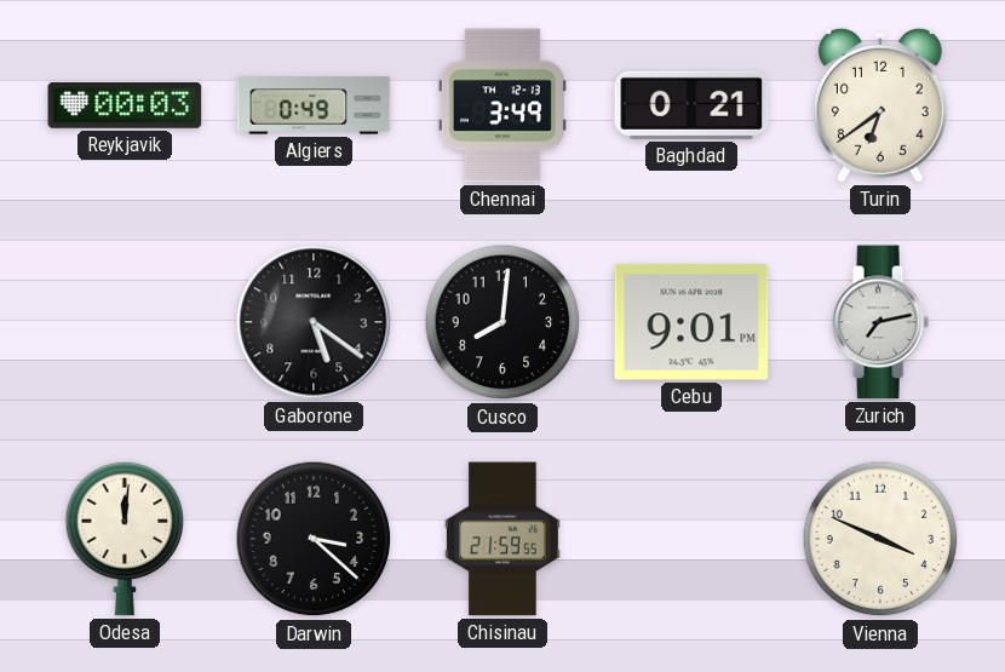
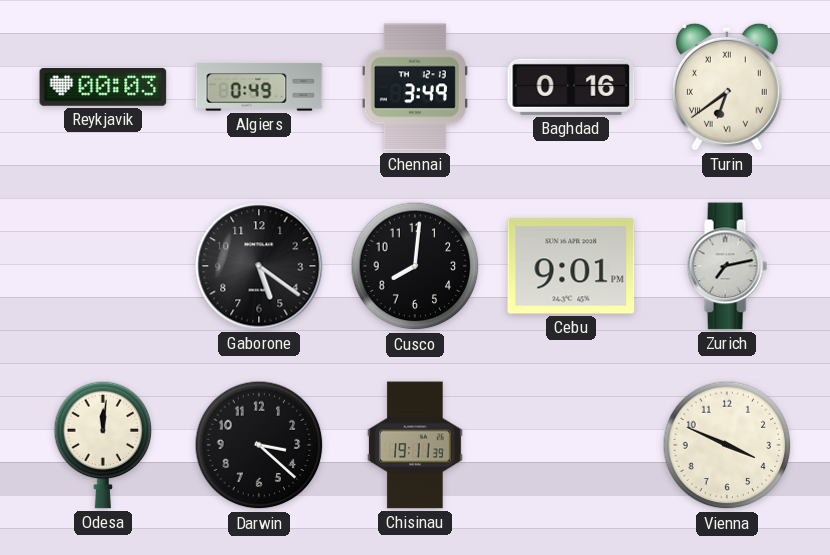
Baghdad: 0:21 -> 0:16 (571, 87)
Turin numerals: Arabic -> Roman (727, 87)
Chisinau: 21:59 -> 19:11 (415, 445)
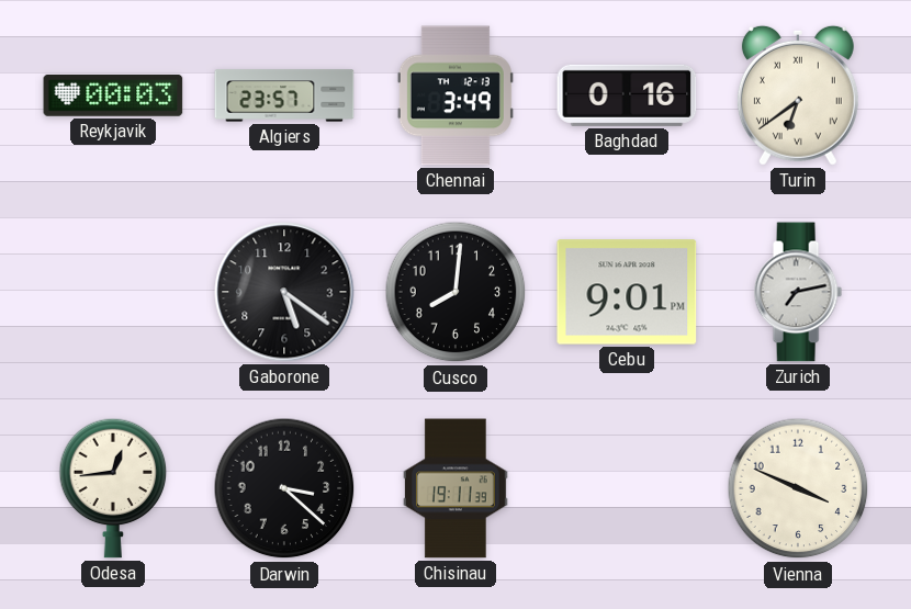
Algiers: 0:49 -> 23:57 (284, 95)
Odesa: 12:01 -> 12:44 (113, 488)
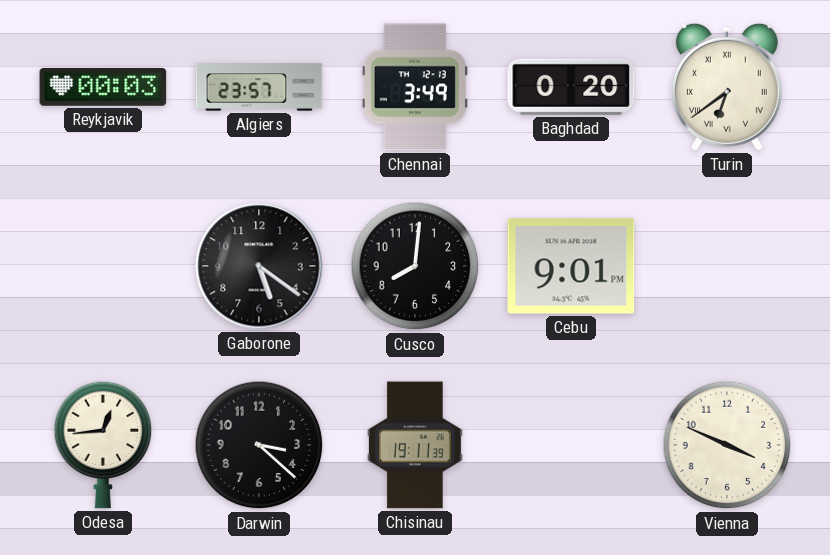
Baghdad: 0:16 -> 0:20 (571, 87)
Zurich: 7:13 -> none (798, 292)
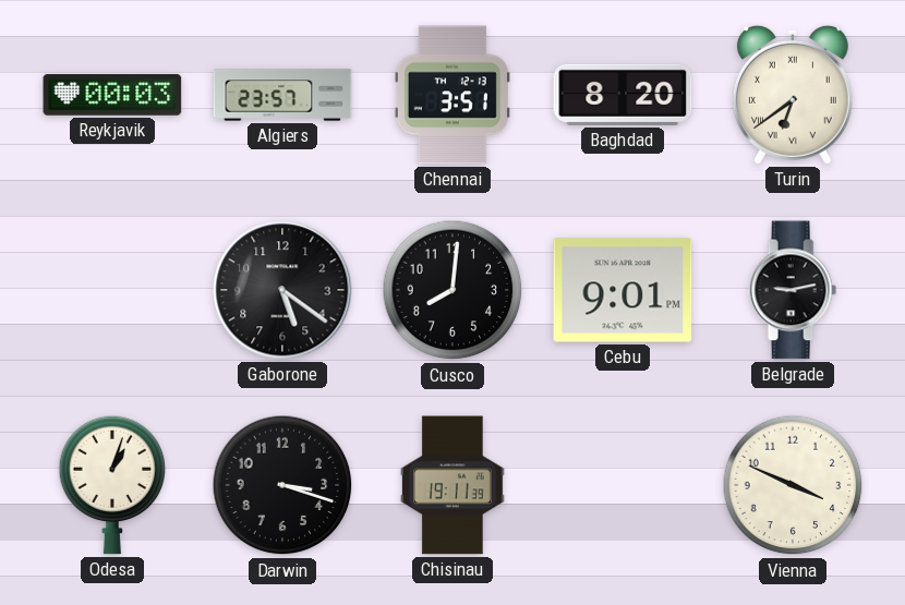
Chennai: 3:49 -> 3:51 (452, 95)
Baghdad: 0:20 -> 8:20 (623, 95)
Belgrade: none -> 9:13 (793, 290)
Odesa: 12:44 -> 1:03 (112, 485)
Darwin: 3:22 -> 3:18 (282, 485)
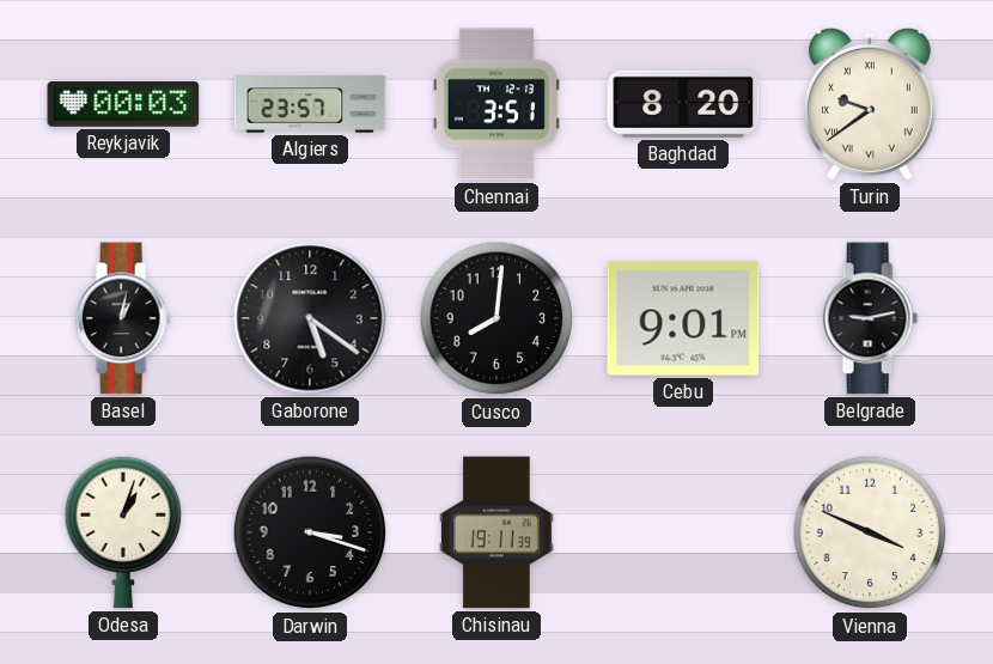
Turin: 6:39 -> 9:39 (870, 104)
Basel: none -> 1:02 (123, 318)
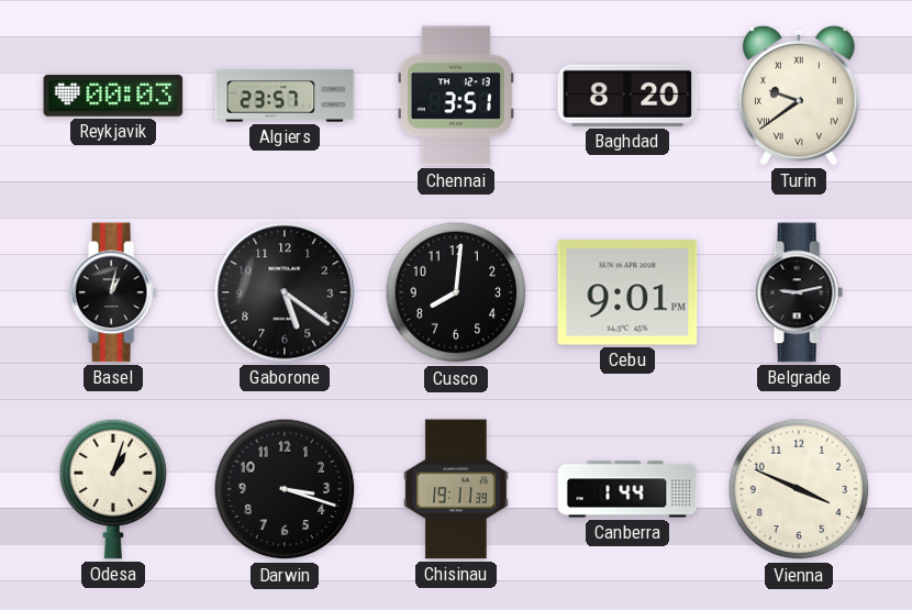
Canberra: none -> 1:44 (627, 489)
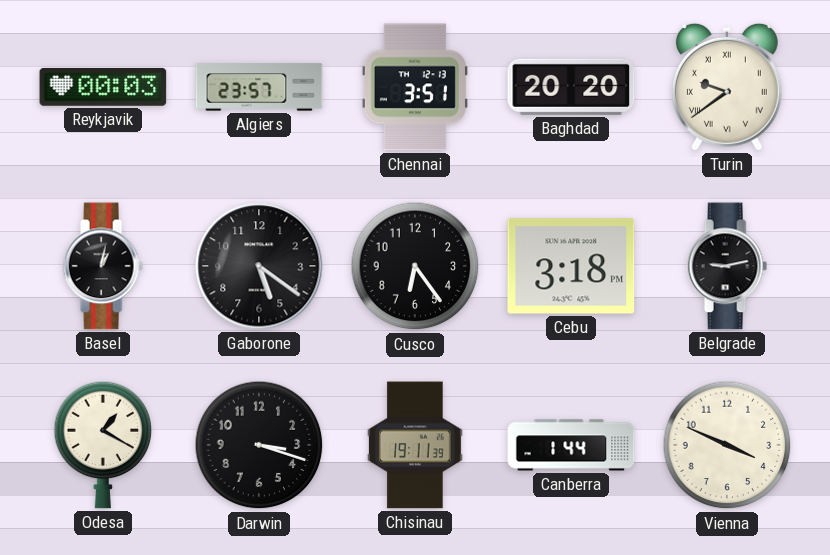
Baghdad: 8:20 -> 20:20 (571, 87)
Cusco: 8:01 -> 6:24 (415, 266)
Cebu: 9:01 -> 3:18 (571, 266)
Odesa: 1:03 -> 1:20 (103, 445)
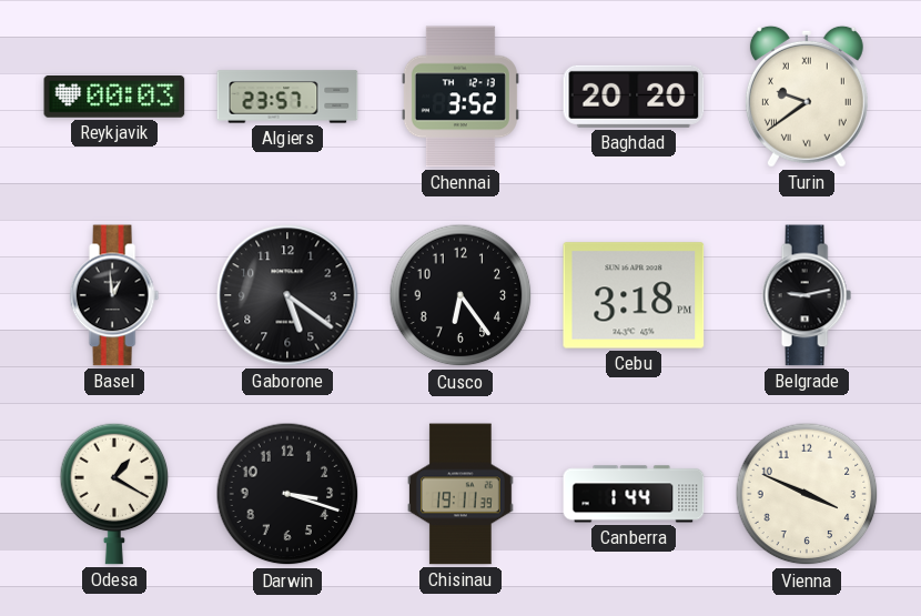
Chennai: 3:51 -> 3:52 (460, 97)
Basel: 1:02 -> 12:59 (114, 295)
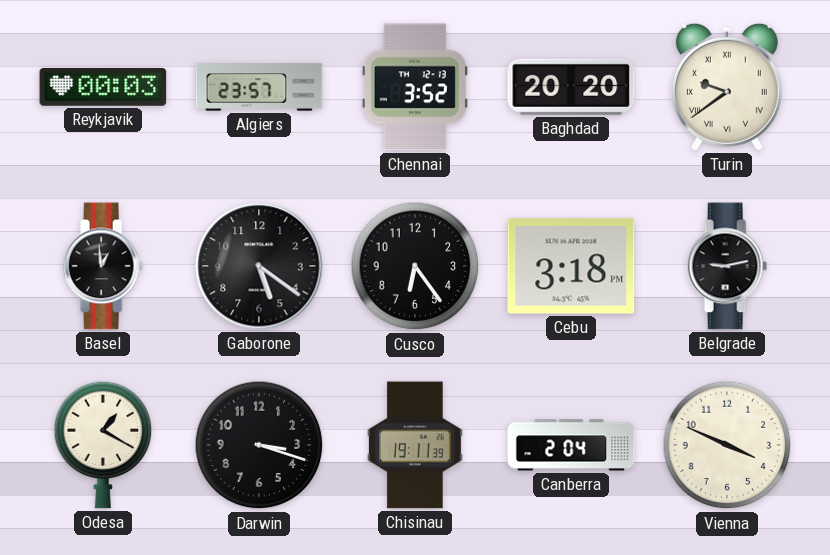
Canberra: 1:44 -> 2:04 (571, 445)
